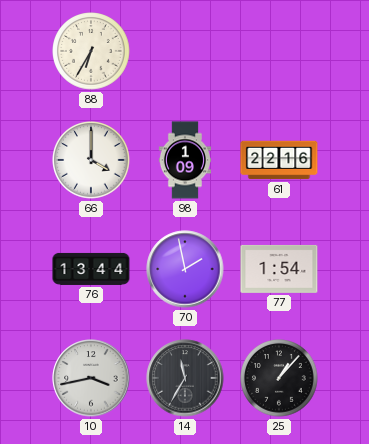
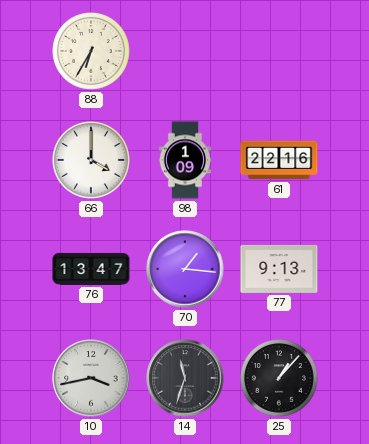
76: 13:44 -> 13:47 (91, 269)
70: 1:58 -> 1:16 (185, 269)
77: 1:54 -> 9:13 (279, 269)
14: 11:35 -> 11:33 (185, 378)
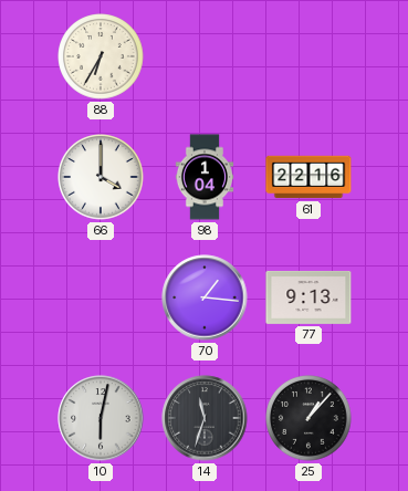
98: 1:09 -> 1:04 (203, 177)
76: 13:47 -> none (91, 269)
10: 3:43 -> 6:02 (101, 418)
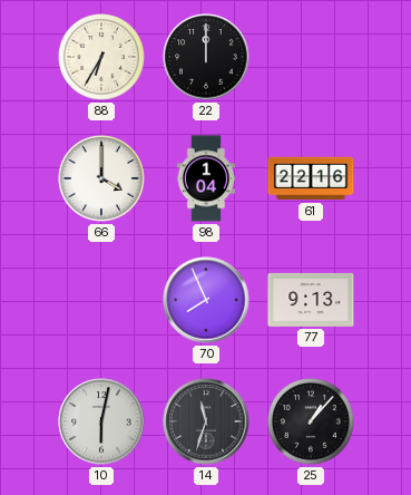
22: none -> 12:00 (206, 57)
70: 1:16 -> 7:56 (206, 300)
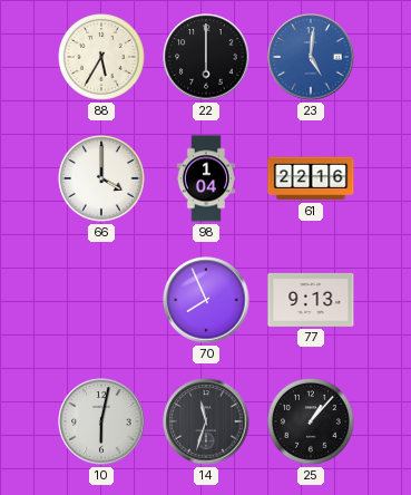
88: 6:35 -> 5:35 (101, 57)
22: 12:00 -> 6:00 (206, 57)
23: none -> 5:01 (311, 57)
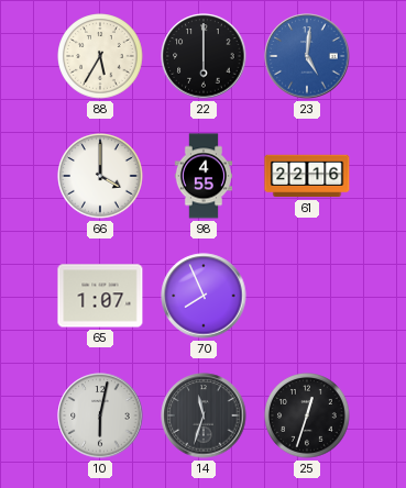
98: 1:04 -> 4:55 (202, 176)
65: none -> 1:07 (100, 296)
77: 9:13 -> none (311, 300)
25: 1:07 -> 12:33 (307, 415)
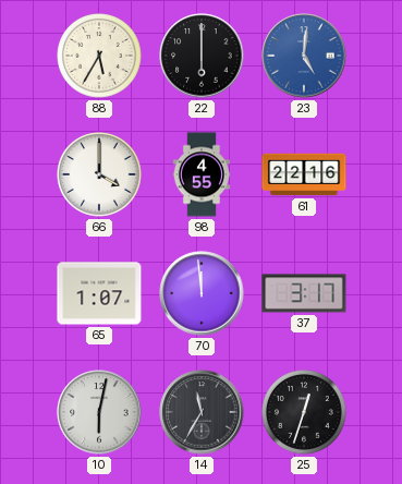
70: 7:56 -> 11:59 (202, 293)
37: none -> 3:17 (304, 293)
14: 11:33 -> 11:35 (202, 412)
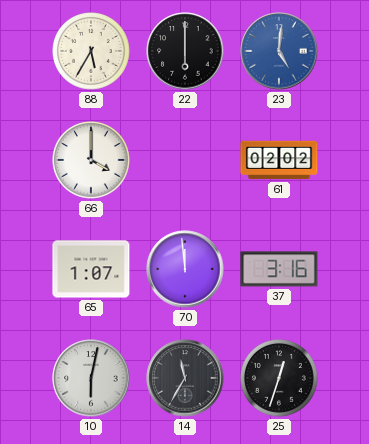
98: 4:55 -> none (200, 174)
61: 22:16 -> 02:02 (279, 160)
37: 3:17 -> 3:16 (279, 269)
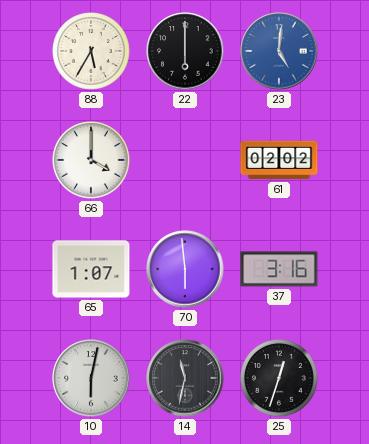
70: 11:59 -> 5:59 (185, 269)
14: 11:35 -> 11:32 (185, 378)
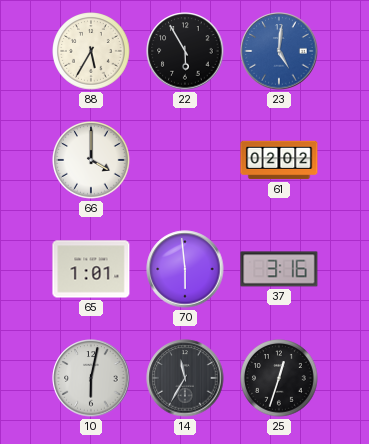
22: 6:00 -> 5:55 (185, 51)
65: 1:07 -> 1:01 (91, 269)
14: 11:32 -> 11:35 (185, 378)
